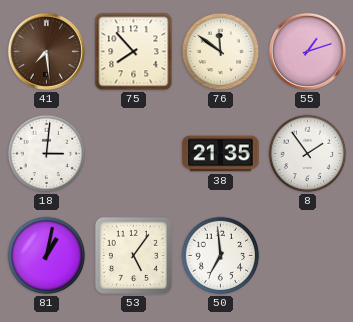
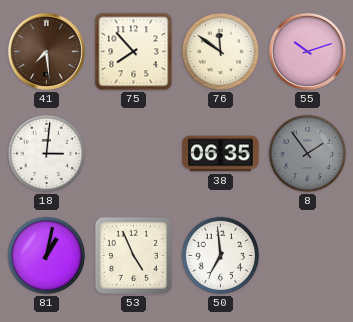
55: 1:12 -> 10:12 (307, 51)
38: 21:35 -> 06:35 (221, 154)
8 dial: white -> grey (308, 154)
53: 5:06 -> 4:56 (133, 255)
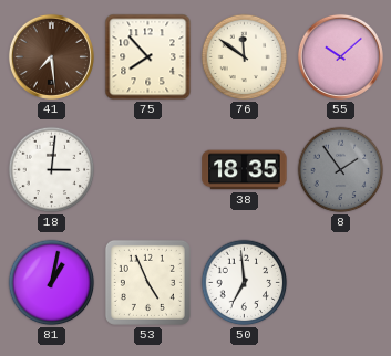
55: 10:12 -> 10:08 (340, 56)
38: 06:35 -> 18:35 (245, 170)
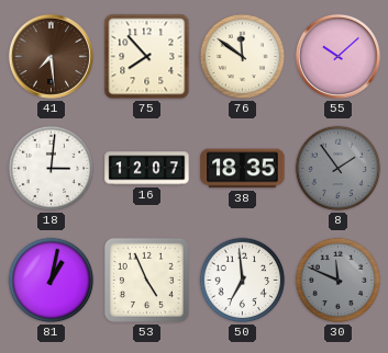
16: none -> 12:07 (147, 169)
30: none -> 11:49 (339, 281)
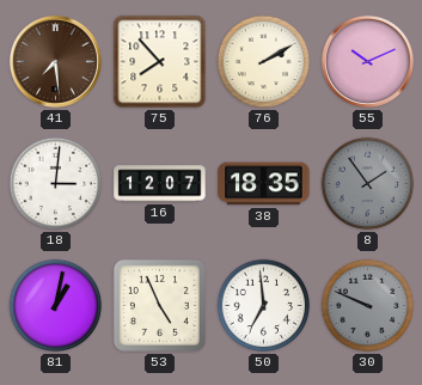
76: 11:51 -> 2:10 (264, 62)
55: 10:08 -> 10:11 (367, 61)
30: 11:49 -> 9:49 (368, 306)
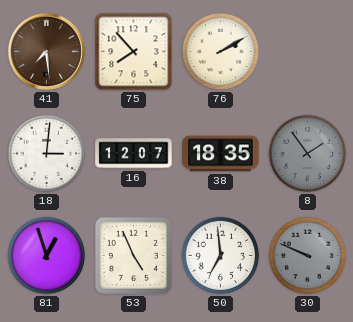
55: 10:11 -> none (367, 61)
81: 1:02 -> 12:57 (47, 256)
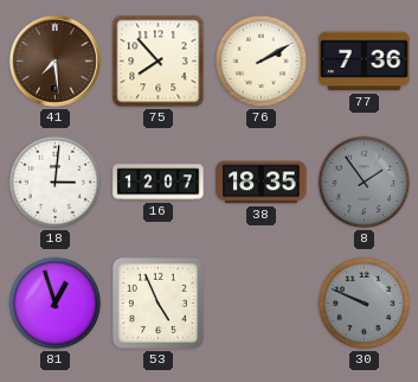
77: none -> 7:36 (365, 62)
50: 6:59 -> none (221, 256)
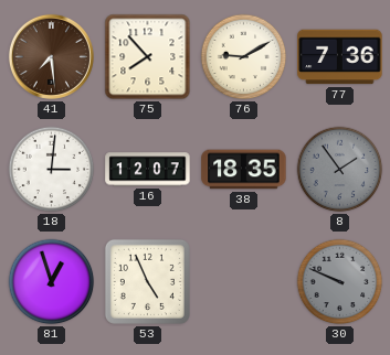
76: 2:10 -> 9:10 (244, 57)
